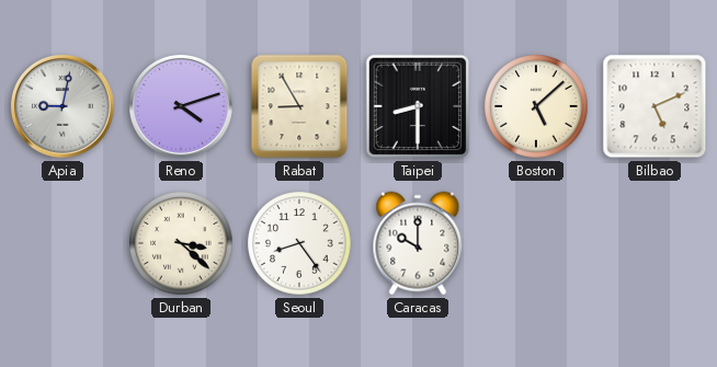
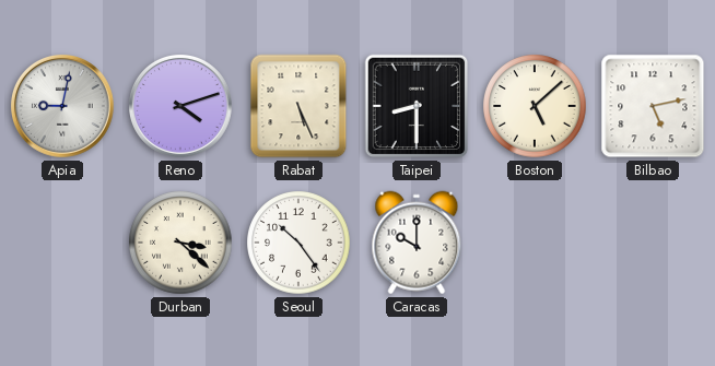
Rabat: 8:55 -> 5:26 (298, 106)
Bilbao: 5:11 -> 5:13 (653, 106)
Seoul: 8:24 -> 10:24 (298, 243)
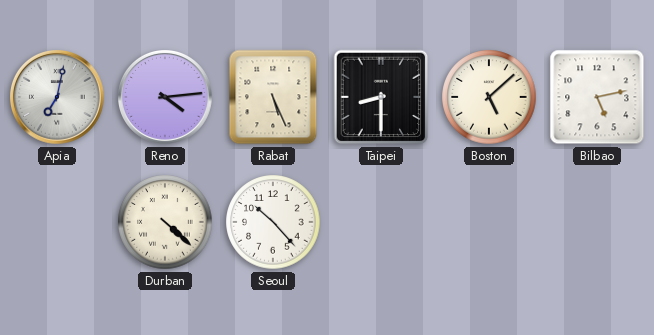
Apia: 9:02 -> 7:02 (58, 98)
Reno: 4:12 -> 4:14 (166, 98)
Durban: 3:22 -> 4:22 (165, 222)
Seoul: 10:24 -> 10:23 (273, 222)
Caracas: 10:00 -> none (417, 243)
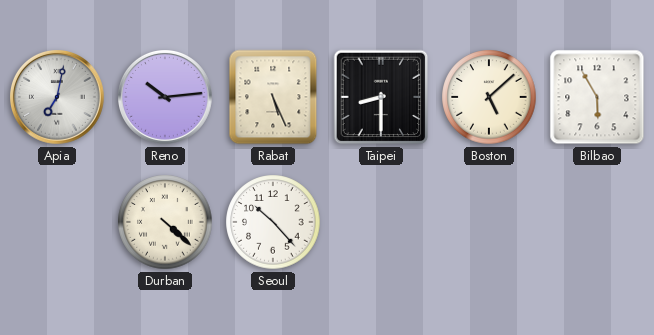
Reno: 4:14 -> 10:14 (166, 98)
Bilbao: 5:13 -> 5:55 (597, 97)
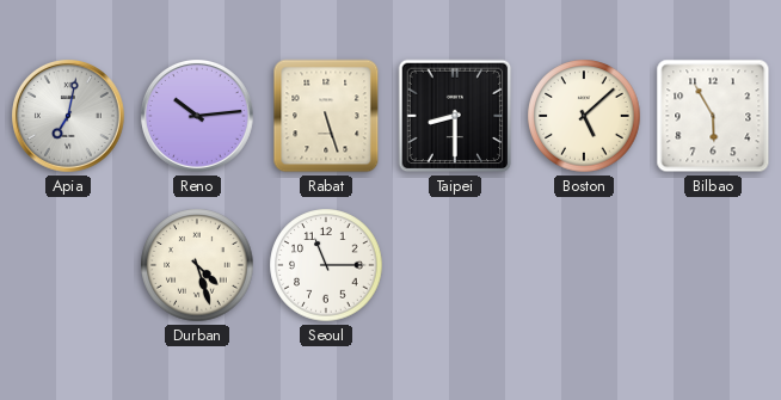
Rabat: 5:26 -> 5:27 (326, 116)
Durban: 4:22 -> 4:27 (197, 265)
Seoul: 10:23 -> 11:15 (326, 265)
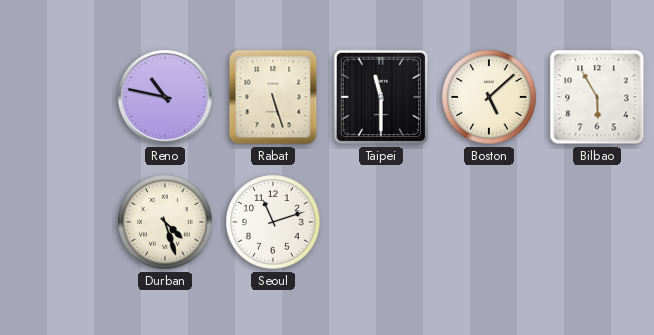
Apia: 7:02 -> none (69, 117)
Reno: 10:14 -> 10:47 (166, 98)
Taipei: 8:30 -> 11:30 (381, 97)
Seoul: 11:15 -> 11:12 (273, 222)
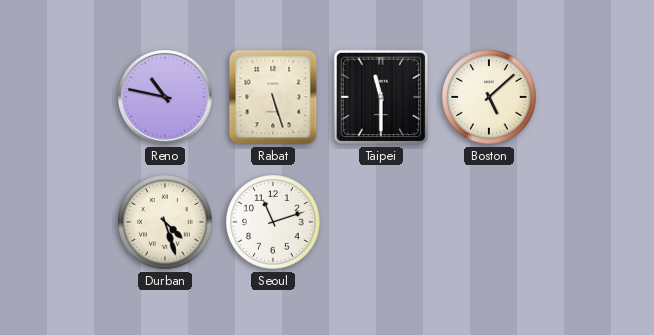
Bilbao: 5:55 -> none (597, 97)
